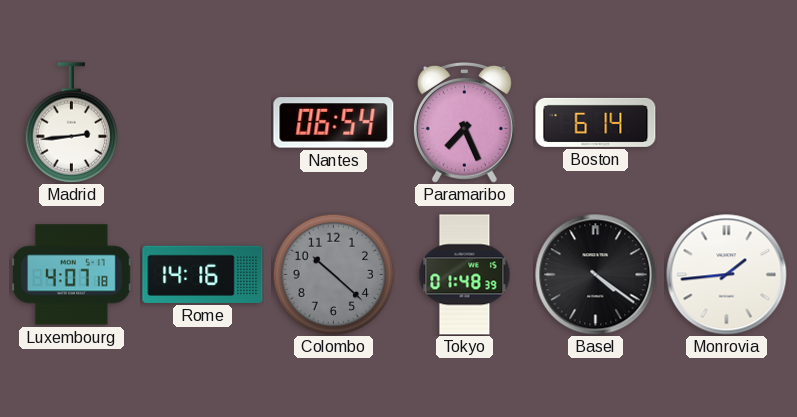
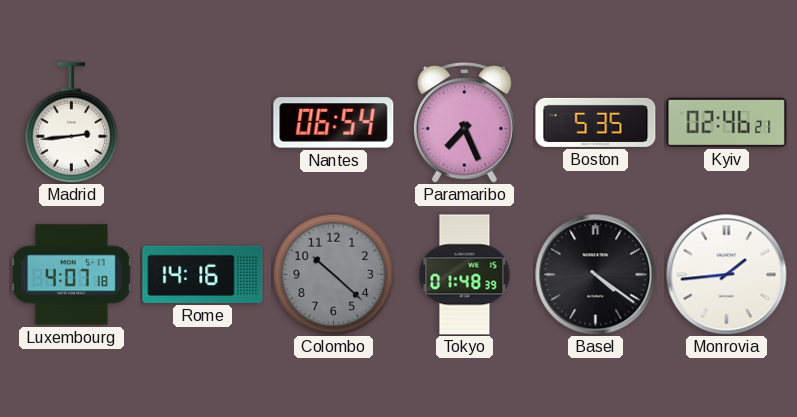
Boston: 6:14 -> 5:35 (596, 122)
Kyiv: none -> 02:46 (727, 122)
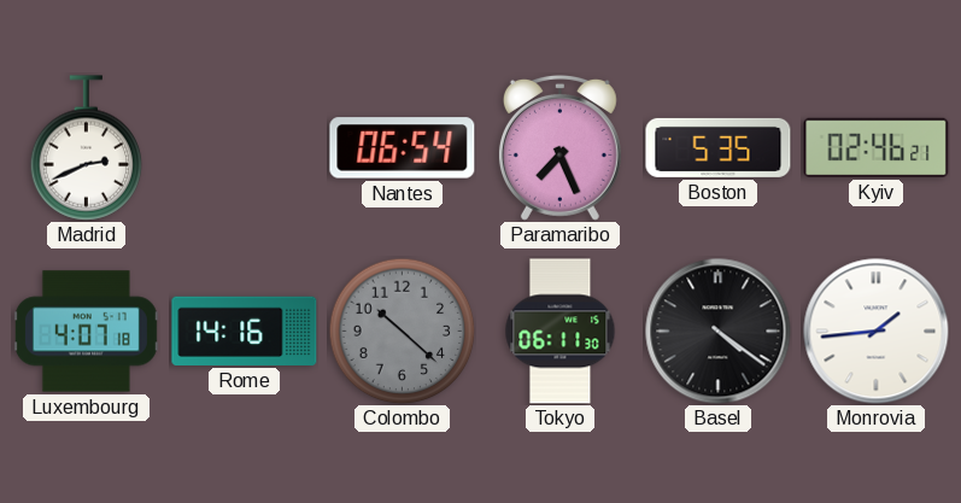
Madrid: 2:44 -> 2:41 (87, 148)
Tokyo: 01:48 -> 06:11 (561, 332)
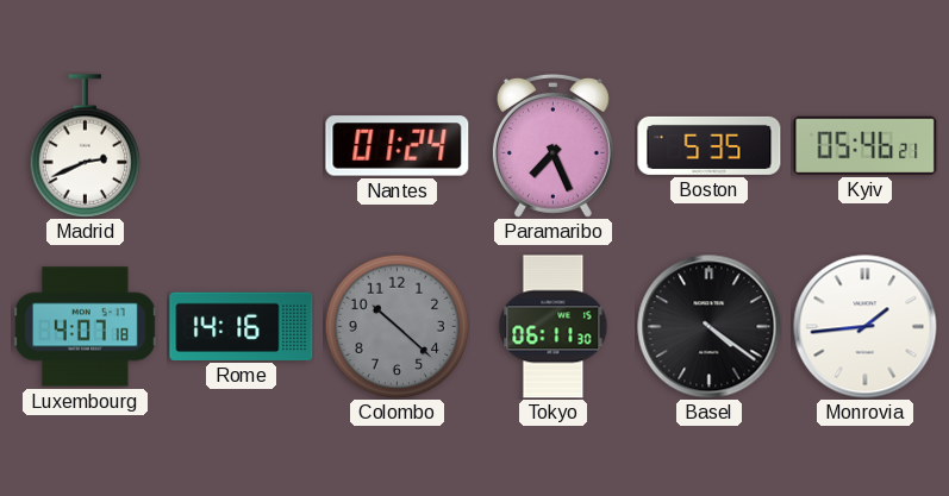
Nantes: 06:54 -> 01:24 (398, 146)
Kyiv: 02:46 -> 05:46 (866, 145)
